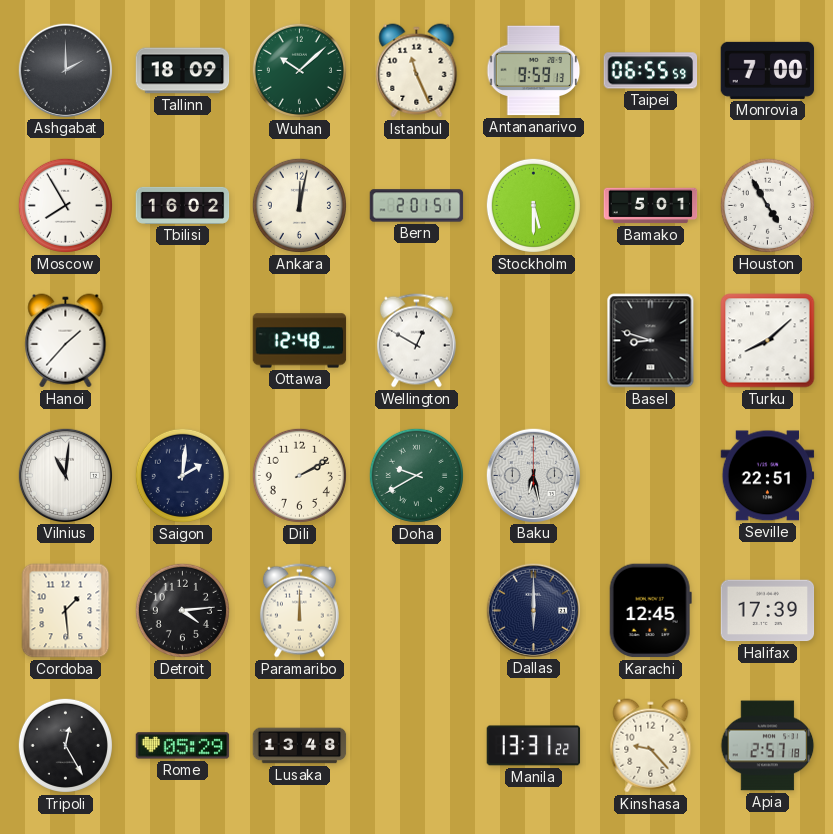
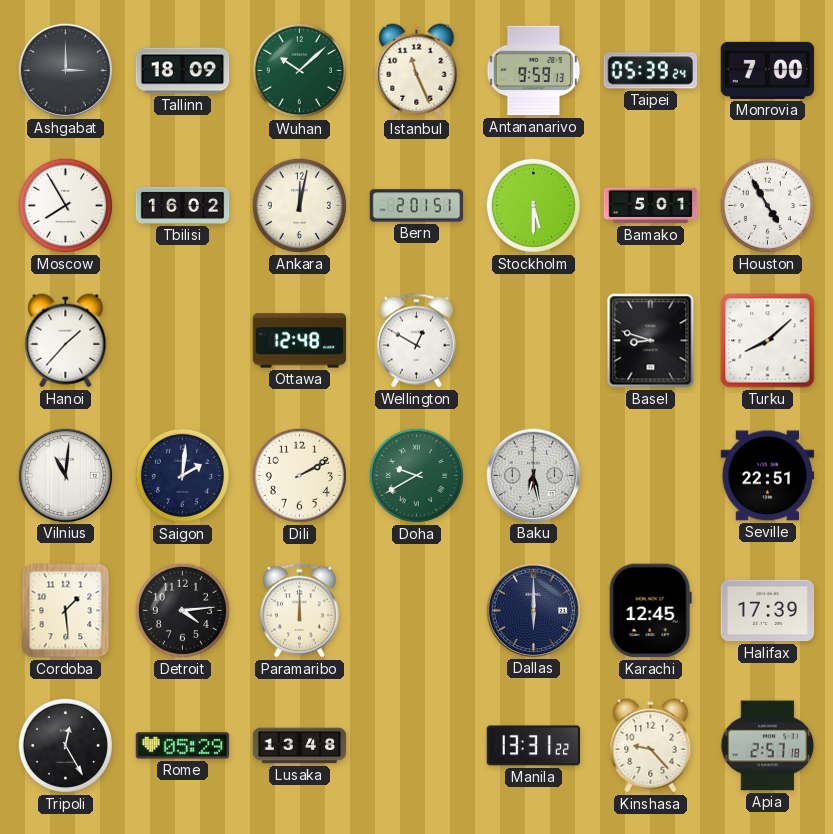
Ashgabat: 2:00 -> 3:00 (65, 70)
Taipei: 06:55 -> 05:39 (651, 71)
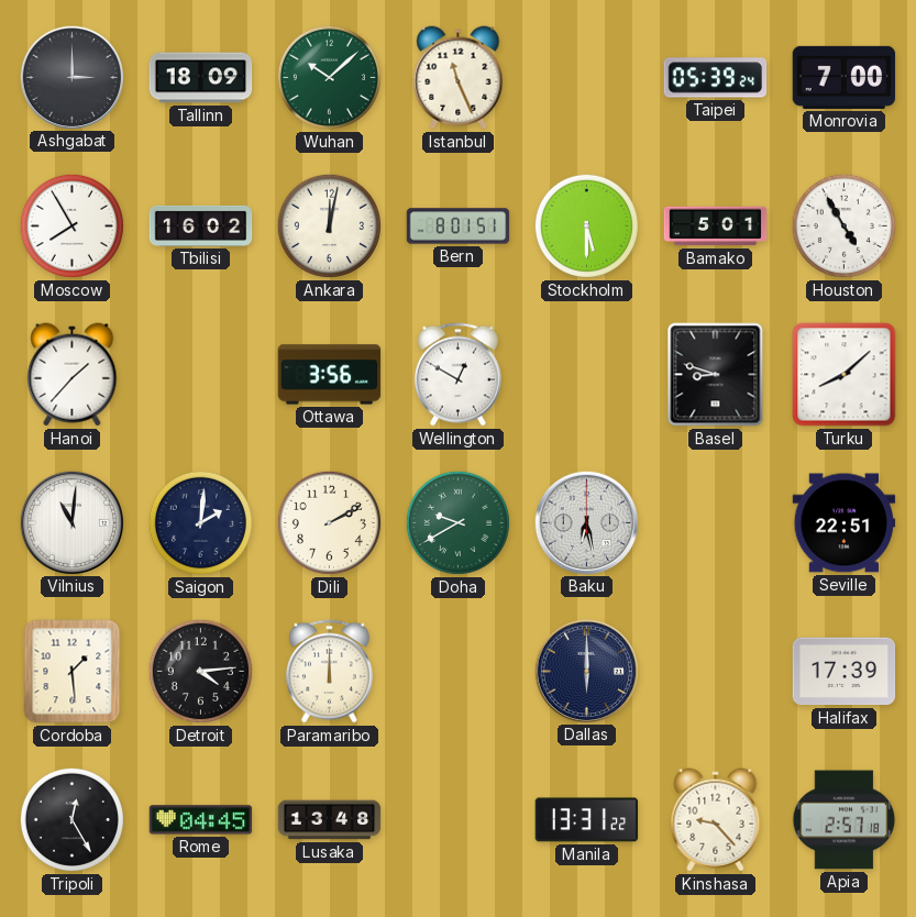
Antananarivo: 9:59 -> none (534, 71)
Bern: 2:01 -> 8:01 (459, 227)
Ottawa: 12:48 -> 3:56 (330, 375)
Karachi: 12:45 -> none (650, 611)
Rome: 05:29 -> 04:45 (201, 820)
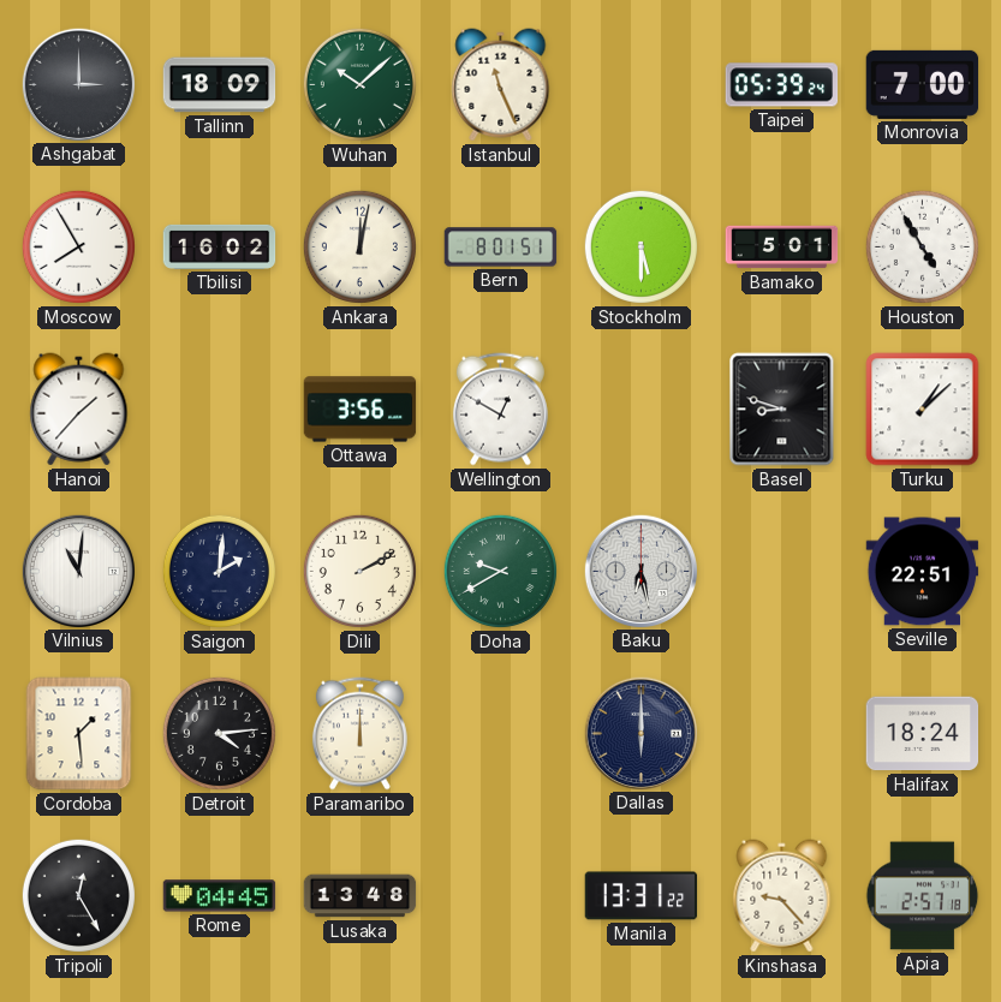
Turku: 8:08 -> 1:08 (923, 410)
Halifax: 17:39 -> 18:24 (923, 734)
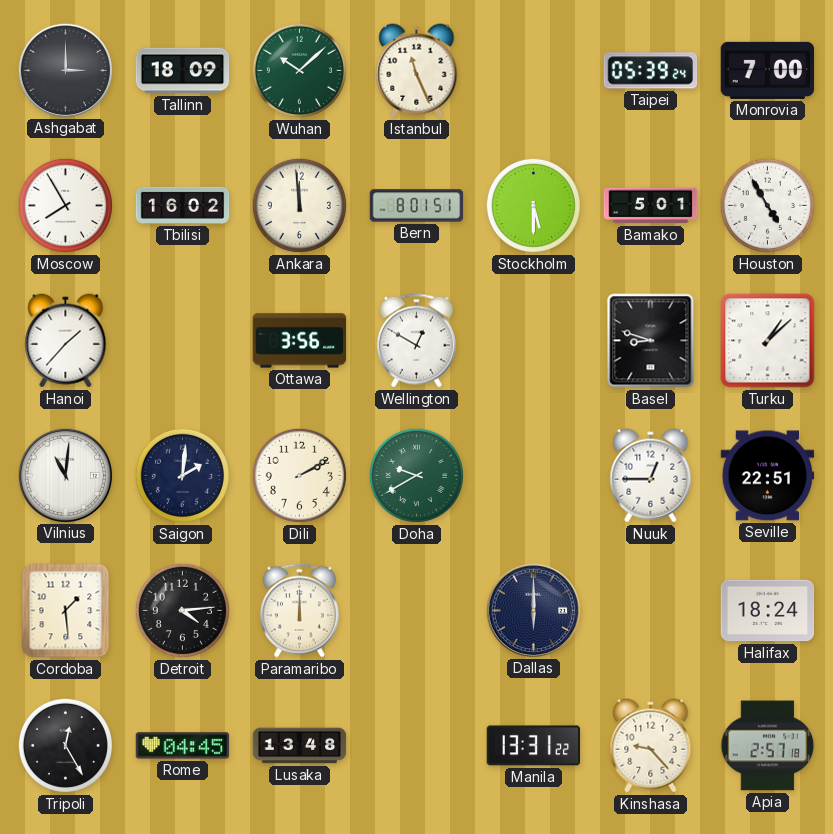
Ankara: 12:02 -> 11:59 (299, 205)
Baku: 6:28 -> none (640, 571)
Nuuk: none -> 12:45 (651, 476)
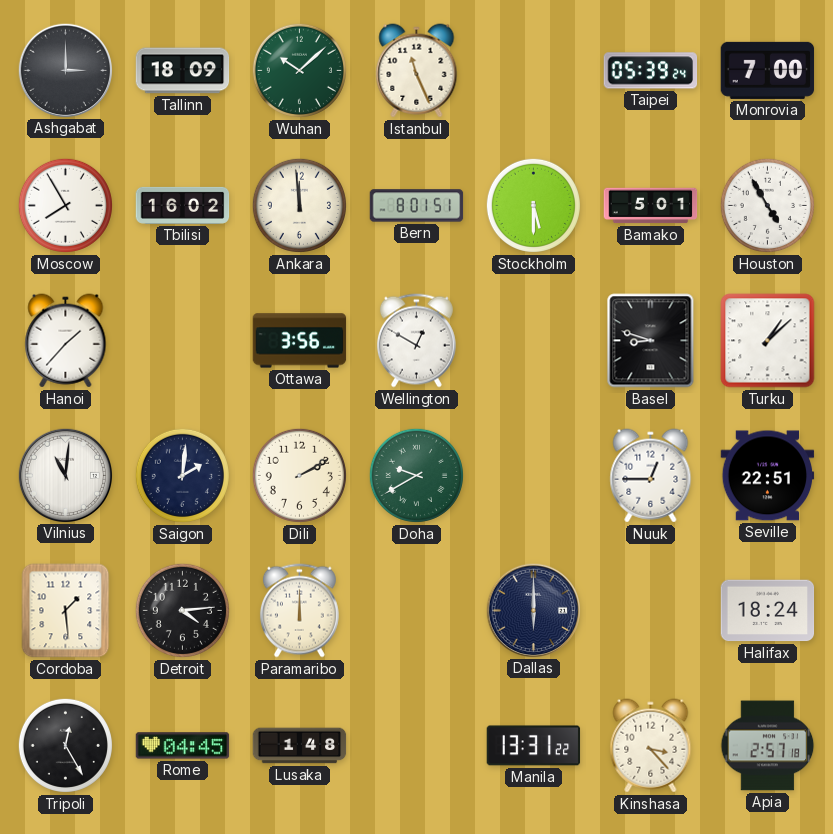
Lusaka: 13:48 -> 1:48 (300, 746)
Kinshasa: 9:23 -> 3:23 (651, 746)
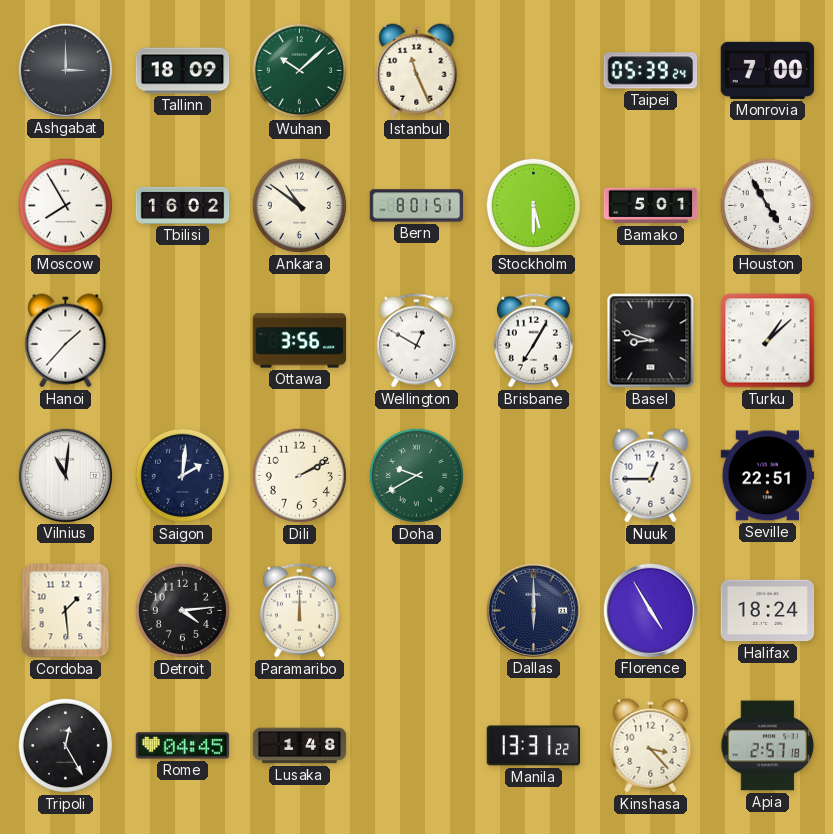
Ankara: 11:59 -> 10:51 (299, 205)
Brisbane: none -> 7:05 (533, 341)
Florence: none -> 4:55 (650, 610)
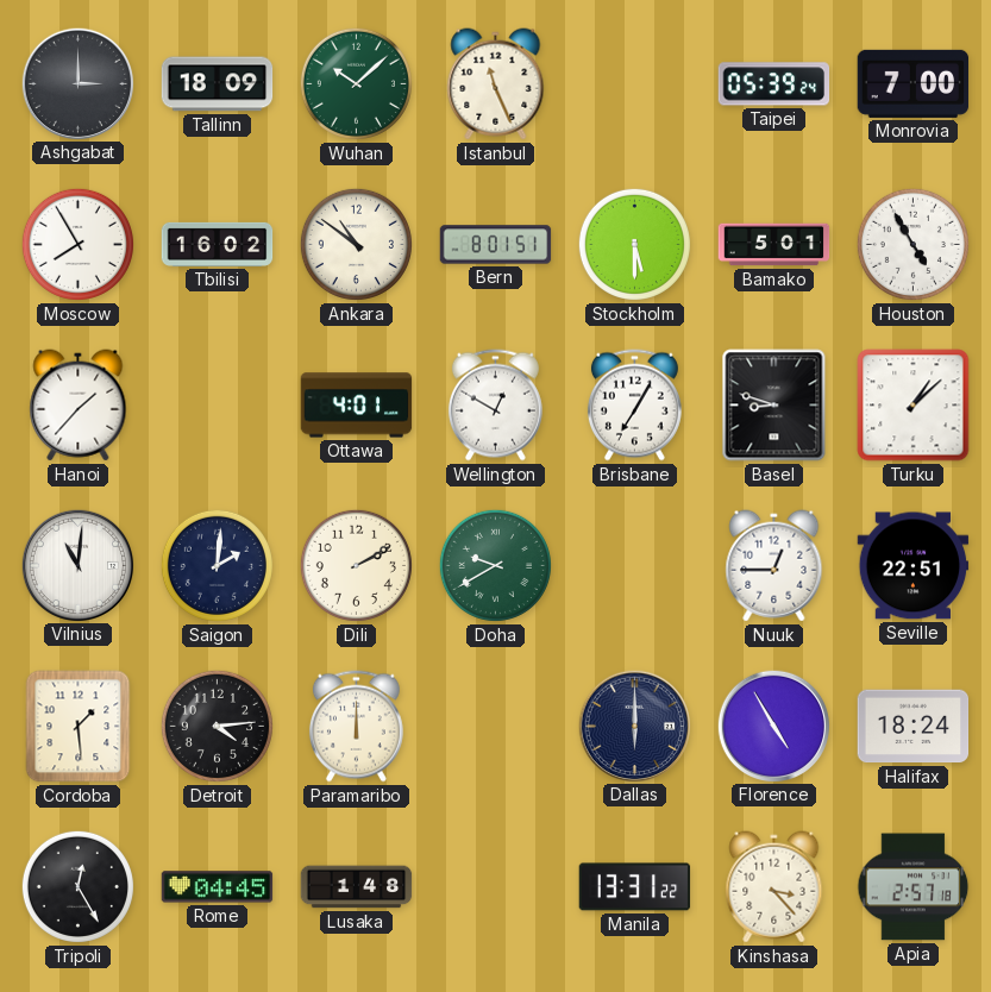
Ottawa: 3:56 -> 4:01 (357, 406)
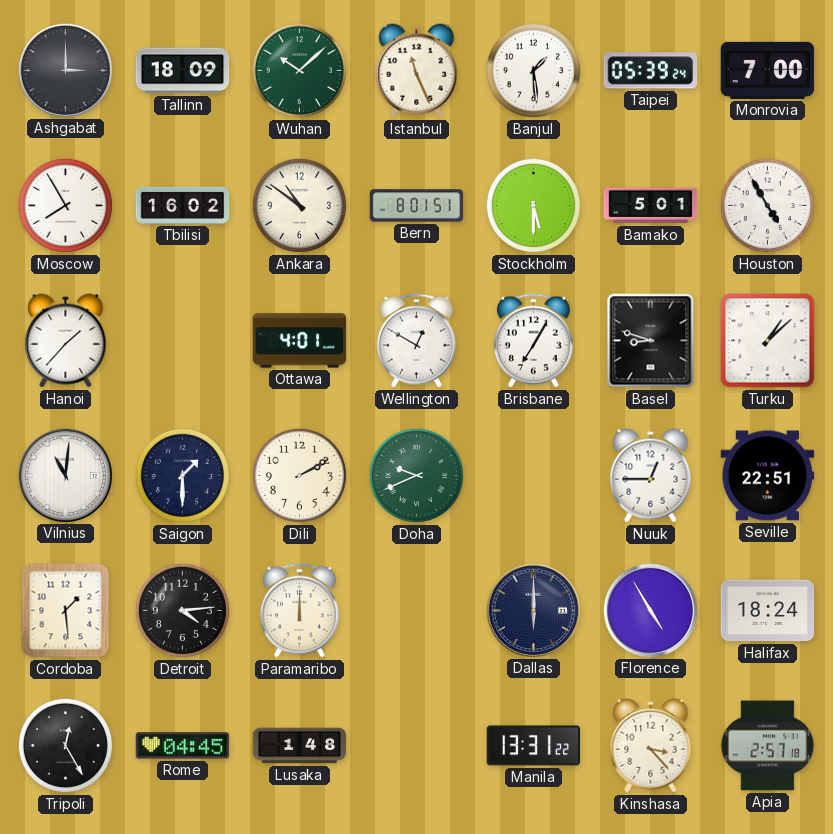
Banjul: none -> 1:29 (533, 70)
Saigon: 2:01 -> 1:30 (182, 475)
Doha: 9:40 -> 9:41 (416, 475)
